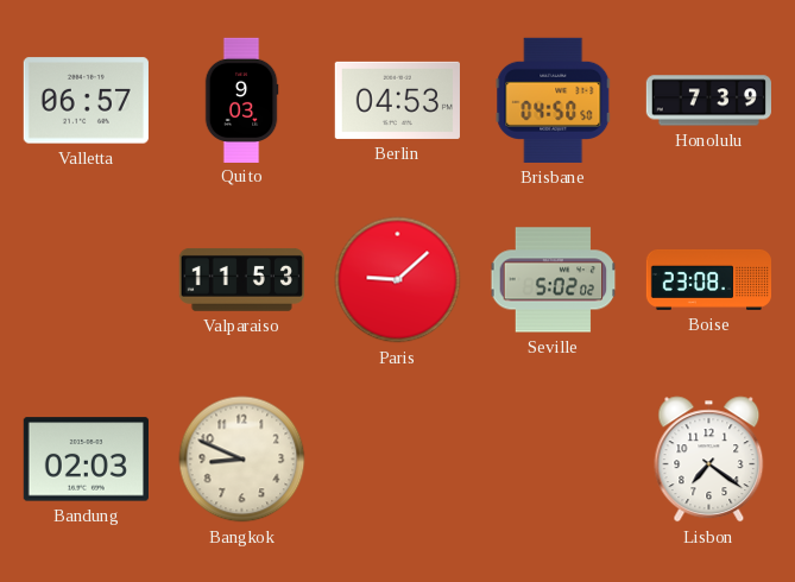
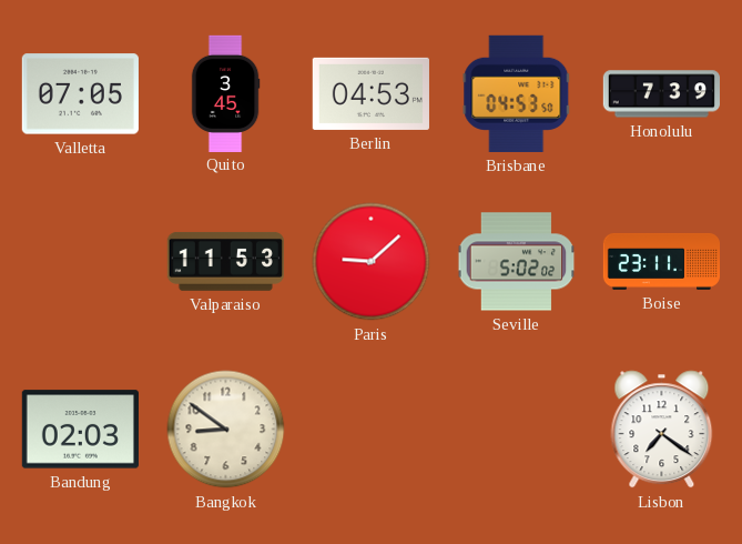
Valletta: 06:57 -> 07:05 (80, 94)
Quito: 9:03 -> 3:45 (225, 93)
Brisbane: 04:50 -> 04:53 (517, 93)
Boise: 23:08 -> 23:11 (661, 261)
Bangkok: 8:49 -> 8:51 (226, 430)
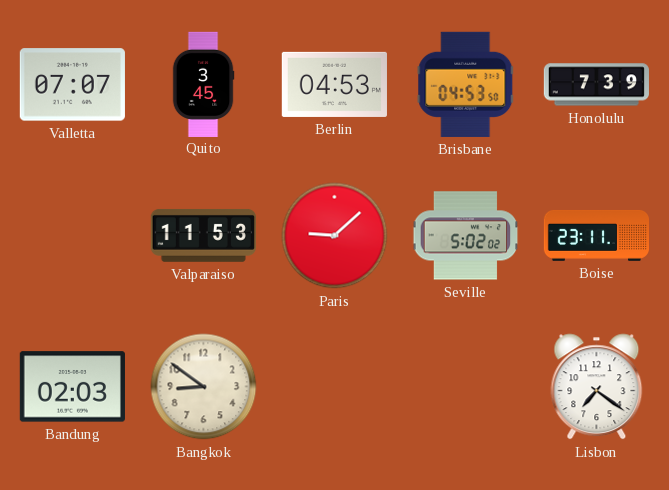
Valletta: 07:05 -> 07:07 (72, 85)
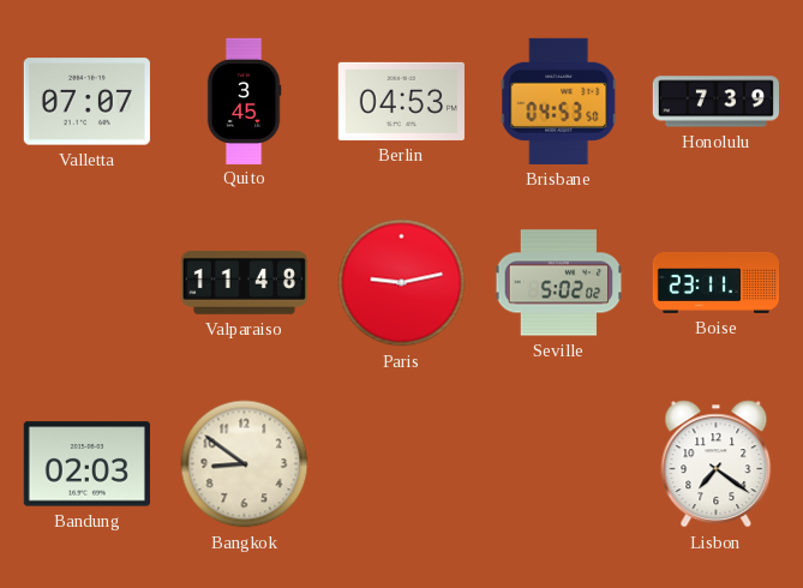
Valparaiso: 11:53 -> 11:48 (244, 282)
Paris: 9:08 -> 9:13 (402, 283)
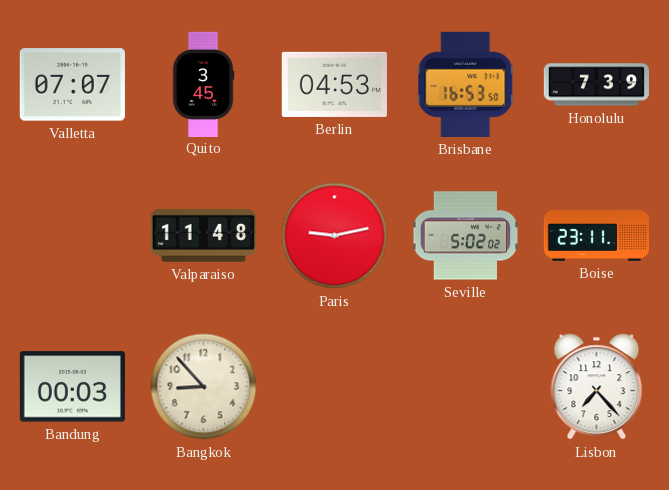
Brisbane: 04:53 -> 16:53 (466, 84)
Bandung: 02:03 -> 00:03 (72, 387)
Bangkok: 8:51 -> 8:53 (204, 387)
Lisbon: 7:21 -> 7:23 (597, 387)
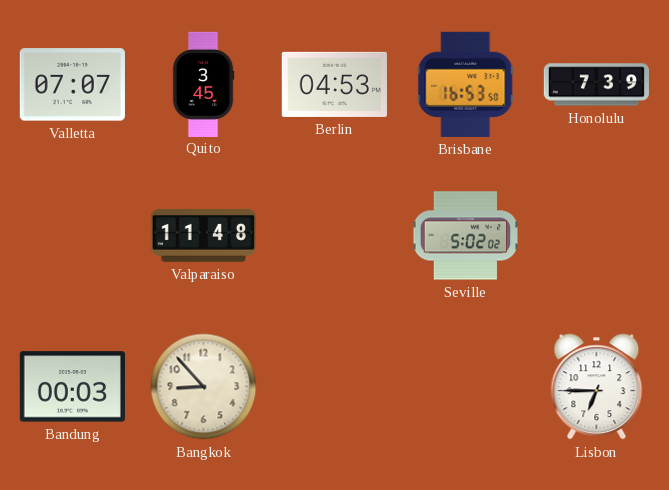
Paris: 9:13 -> none (335, 236)
Boise: 23:11 -> none (596, 235)
Lisbon: 7:23 -> 6:45 (597, 387)
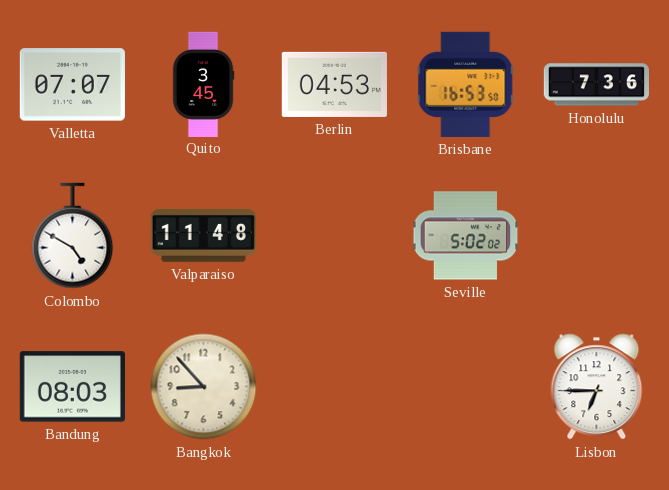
Honolulu: 7:39 -> 7:36 (596, 85)
Colombo: none -> 4:50 (73, 236)
Bandung: 00:03 -> 08:03 (72, 387)
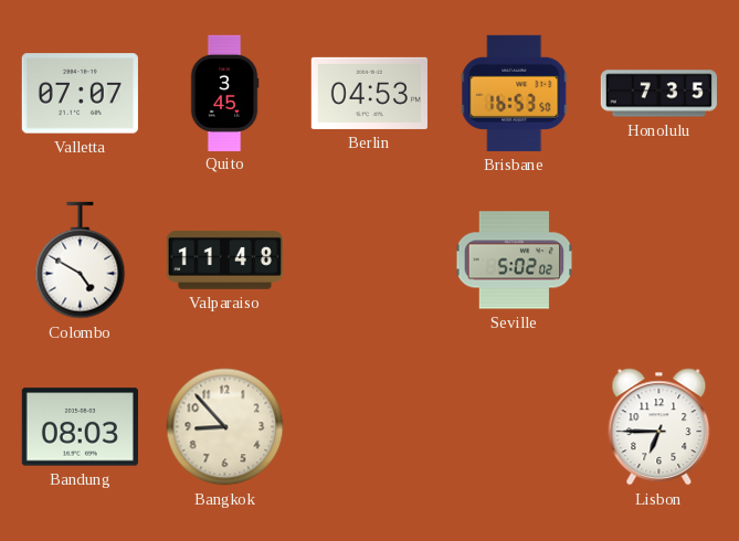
Honolulu: 7:36 -> 7:35 (658, 94)
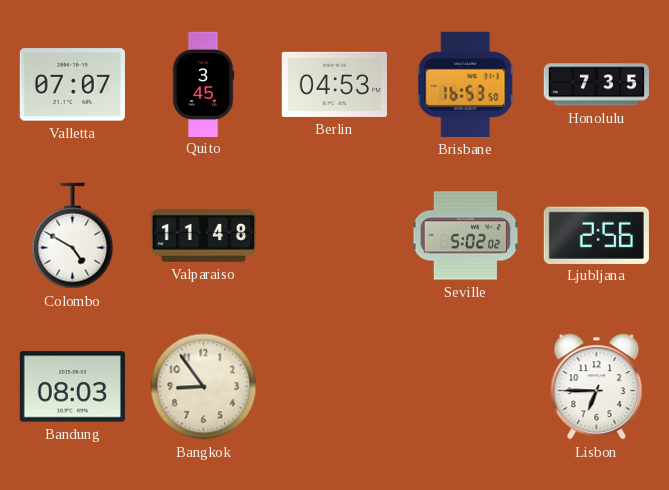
Ljubljana: none -> 2:56 (596, 235)
Bangkok: 8:53 -> 8:54 (204, 387)
